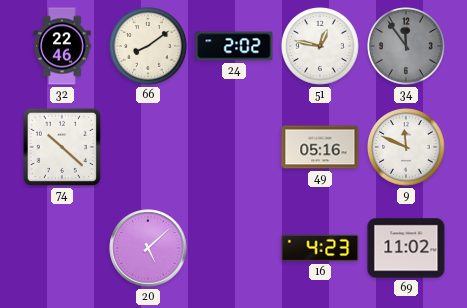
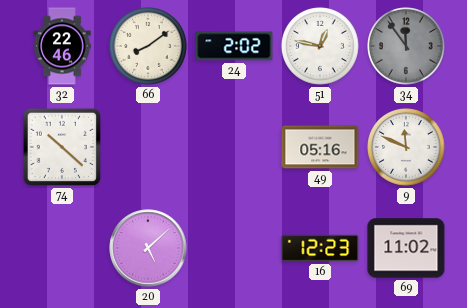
16: 4:23 -> 12:23 (320, 248)
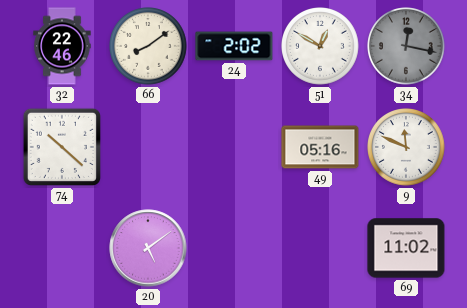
51: 12:47 -> 12:50 (321, 47)
34: 11:54 -> 12:17 (407, 47)
20: 5:08 -> 5:09 (148, 248)
16: 12:23 -> none (320, 248)
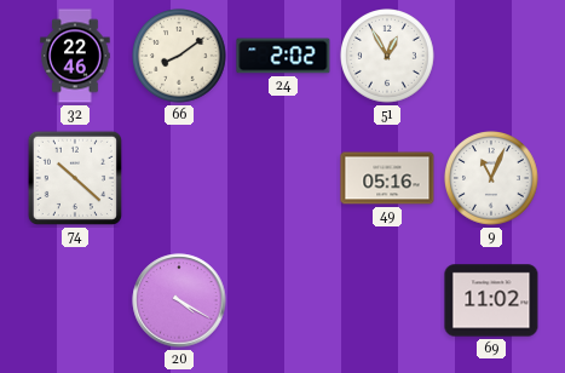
51: 12:50 -> 12:55 (388, 57)
34: 12:17 -> none (407, 47)
9: 11:49 -> 11:04 (492, 179)
20: 5:09 -> 4:20 (179, 300)
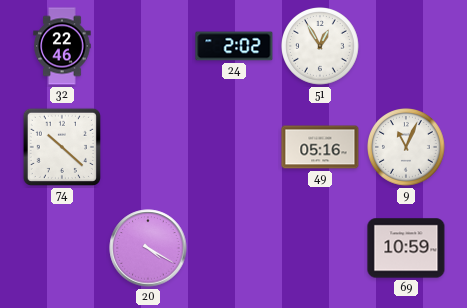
66: 8:09 -> none (180, 57)
69: 11:02 -> 10:59 (406, 248)
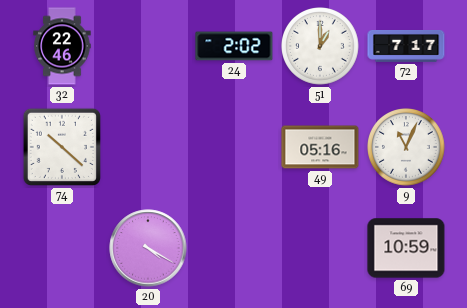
51: 12:55 -> 1:00 (321, 47)
72: none -> 7:17 (406, 47)
